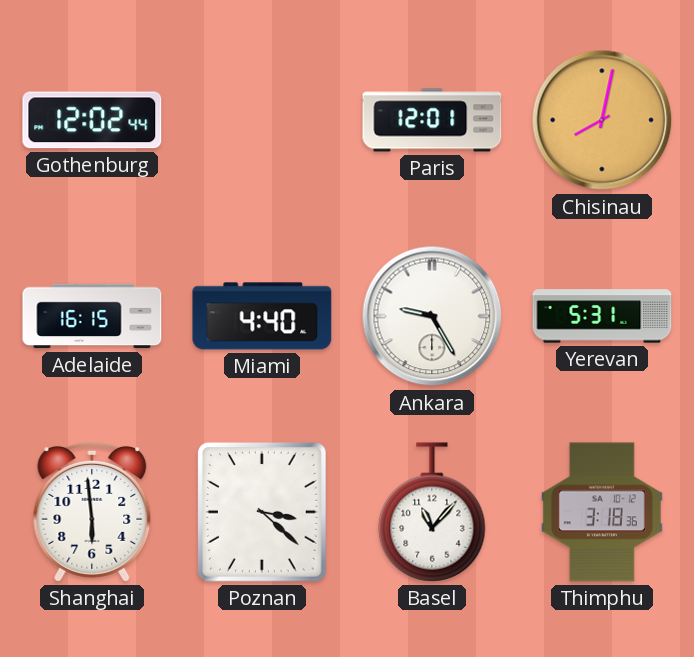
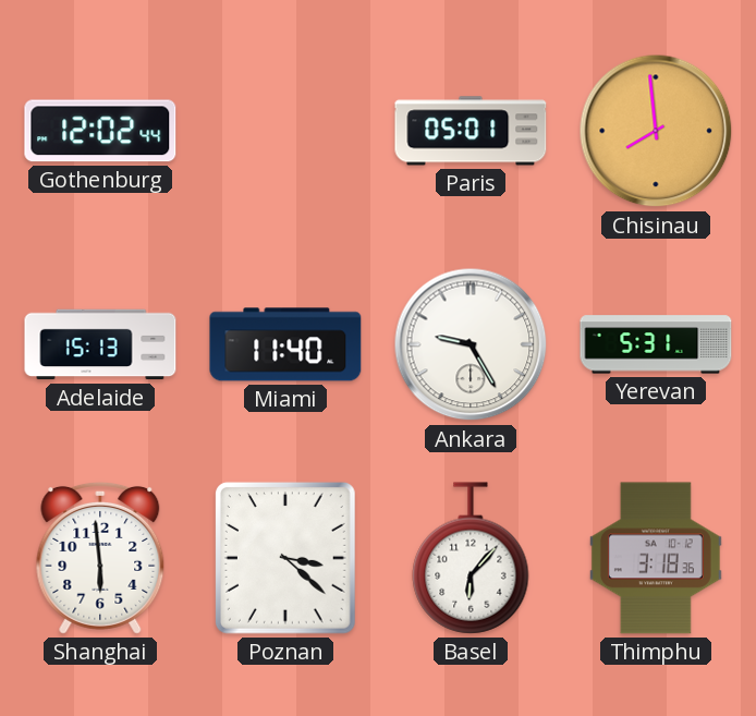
Paris: 12:01 -> 05:01 (471, 131)
Chisinau: 8:02 -> 7:59 (656, 131)
Adelaide: 16:15 -> 15:13 (100, 344)
Miami: 4:40 -> 11:40 (285, 344)
Basel: 11:07 -> 6:07 (471, 558)
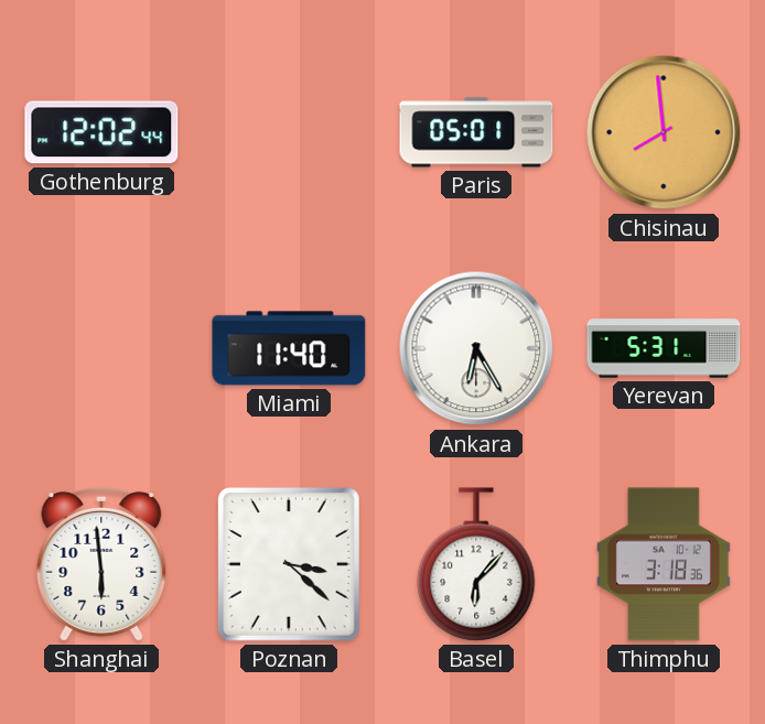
Adelaide: 15:13 -> none (100, 344)
Ankara: 9:25 -> 6:25 (476, 348)
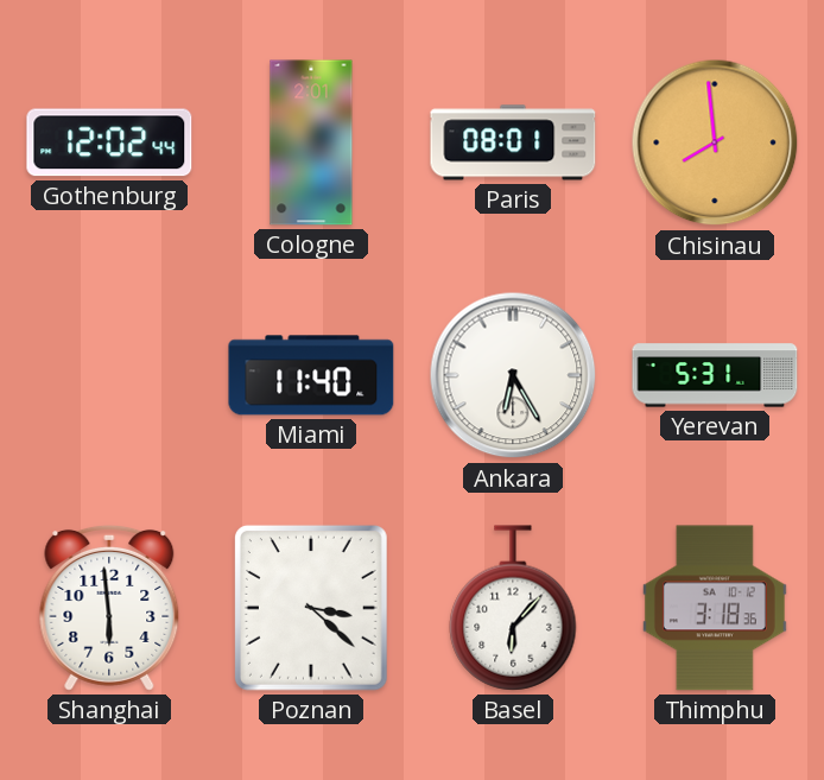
Cologne: none -> 2:01 (311, 142)
Paris: 05:01 -> 08:01 (513, 142)
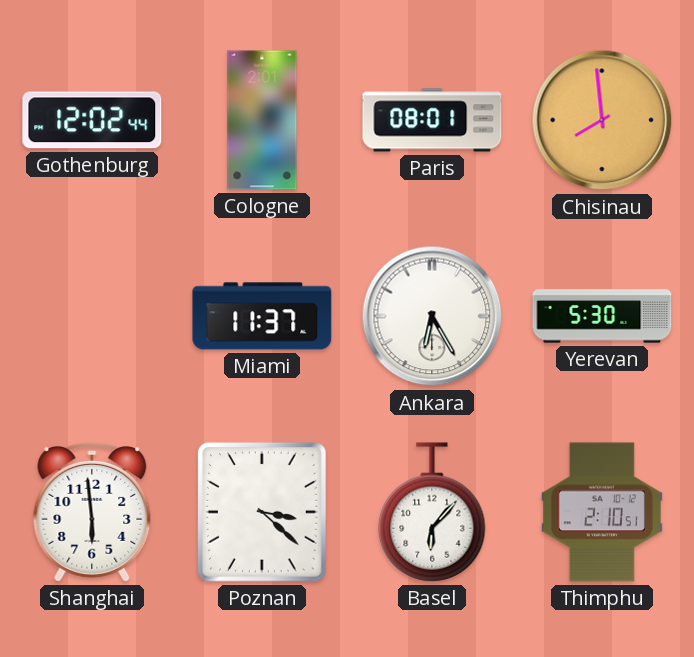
Miami: 11:40 -> 11:37 (262, 316)
Yerevan: 5:31 -> 5:30 (602, 316)
Thimphu: 3:18 -> 2:10 (602, 512)
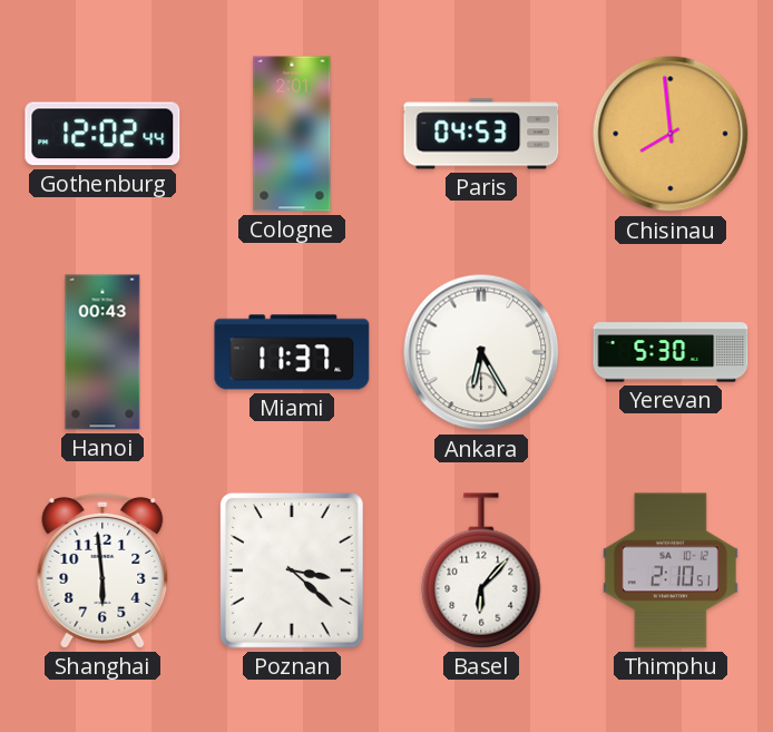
Paris: 08:01 -> 04:53 (481, 134)
Hanoi: none -> 00:43 (102, 352)
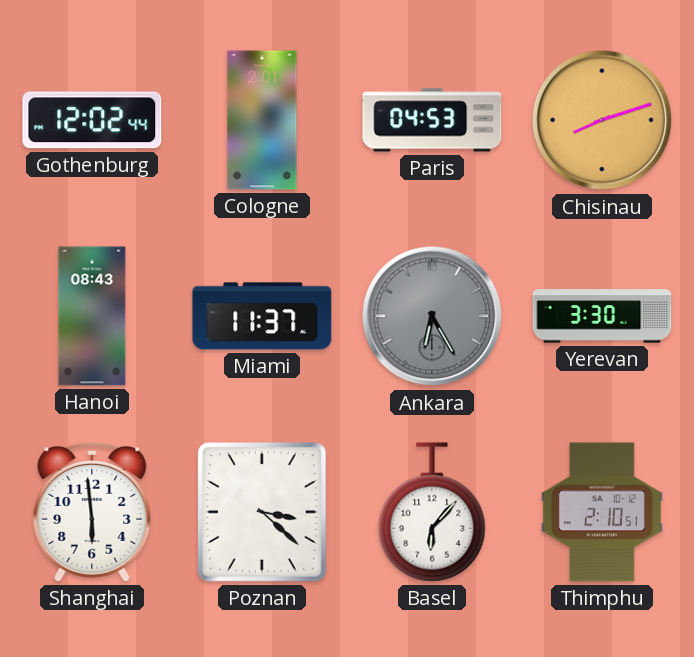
Chisinau: 7:59 -> 8:12 (602, 120)
Hanoi: 00:43 -> 08:43 (92, 316)
Ankara dial: white -> grey (432, 316)
Yerevan: 5:30 -> 3:30 (602, 316)
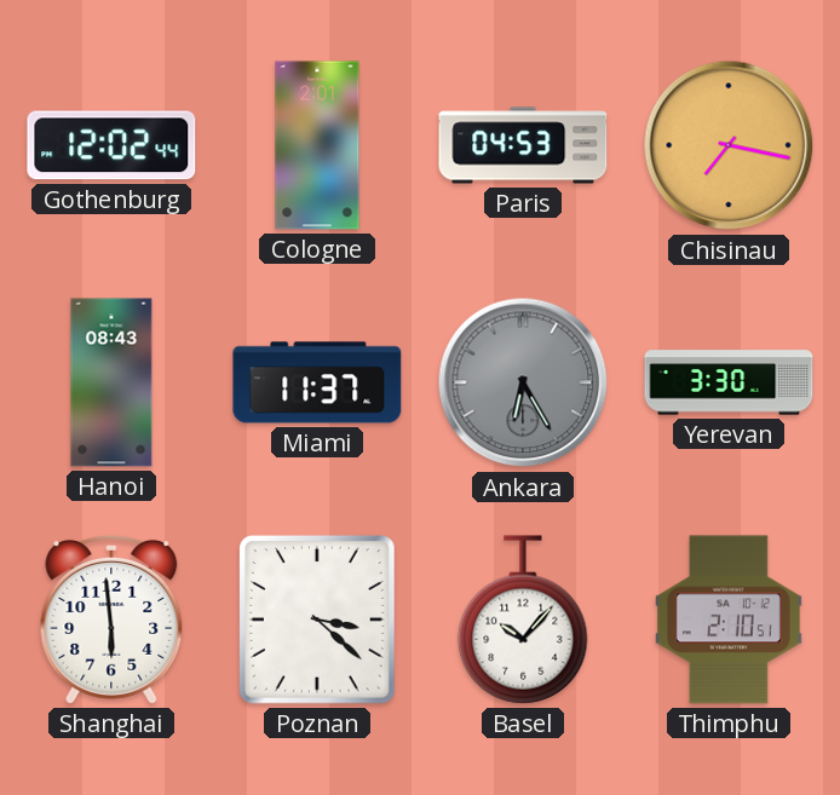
Chisinau: 8:12 -> 7:17 (729, 145)
Basel: 6:07 -> 10:07 (523, 620)
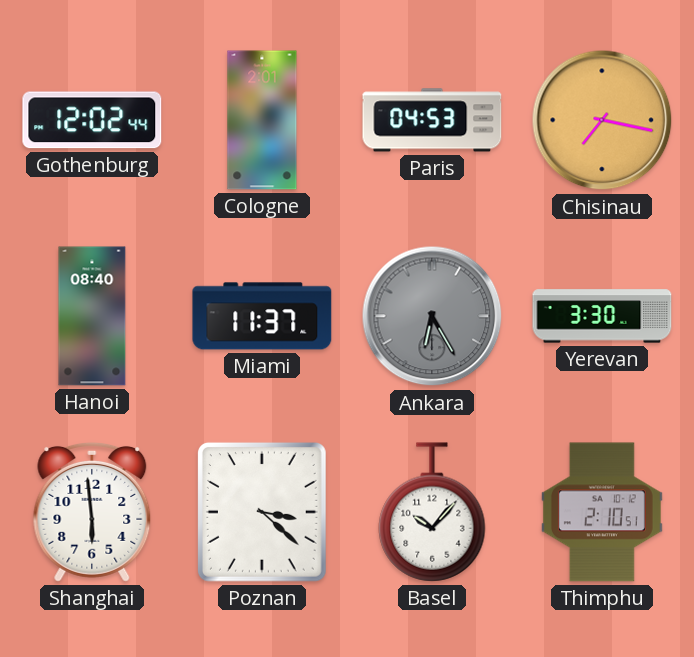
Hanoi: 08:43 -> 08:40 (92, 316)
